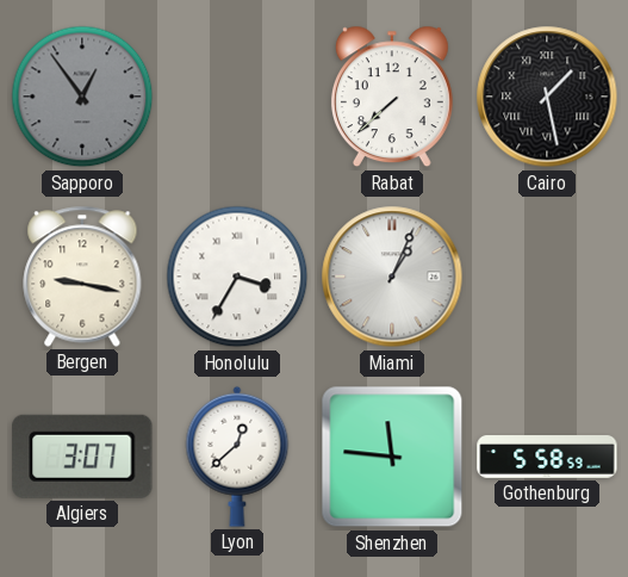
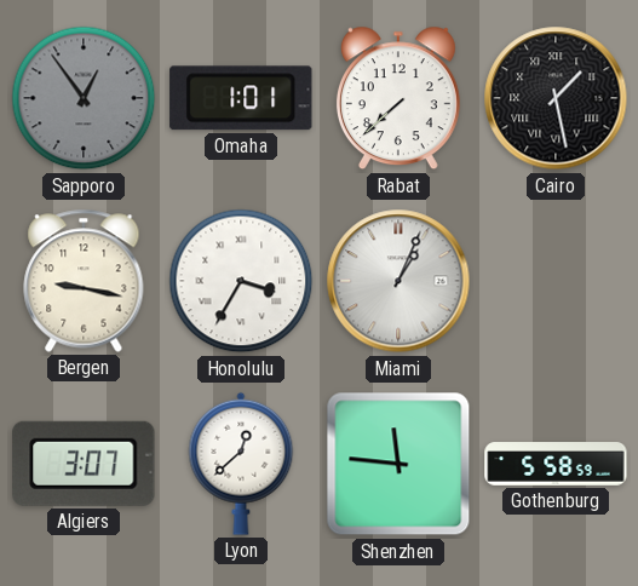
Omaha: none -> 1:01 (241, 98)
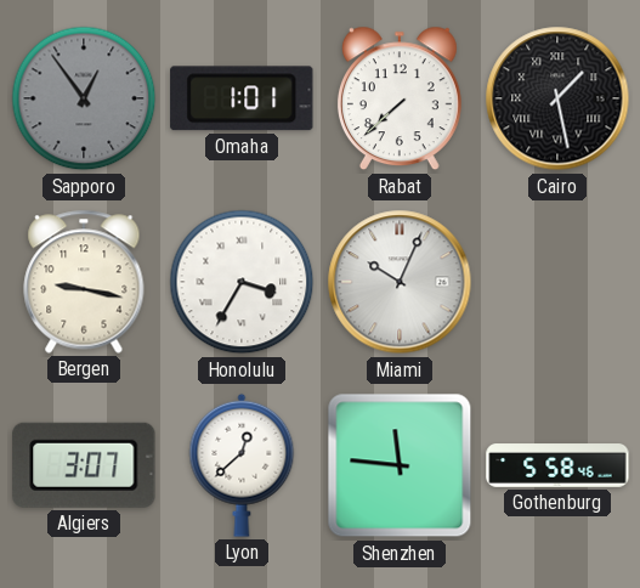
Miami: 1:04 -> 10:04 (400, 282)
Gothenburg: 5:58:59 -> 5:58:46 (557, 465)
